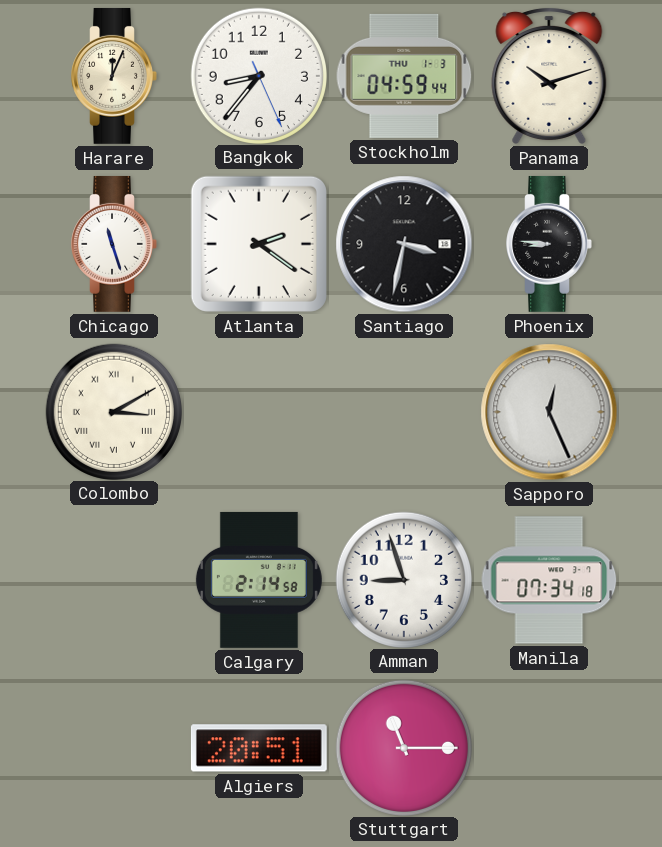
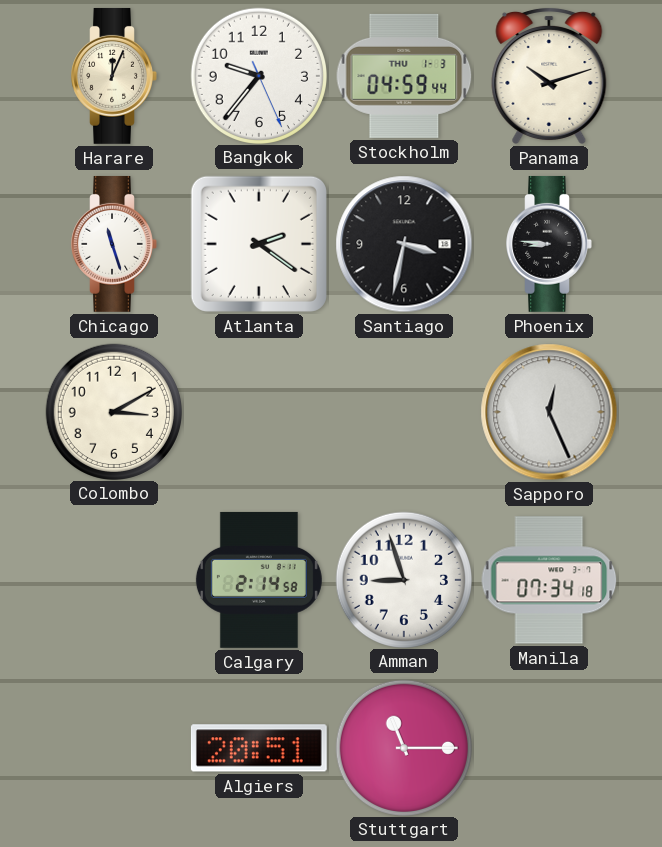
Bangkok: 8:36 -> 9:36 (258, 75)
Colombo numerals: Roman -> Arabic (113, 411)
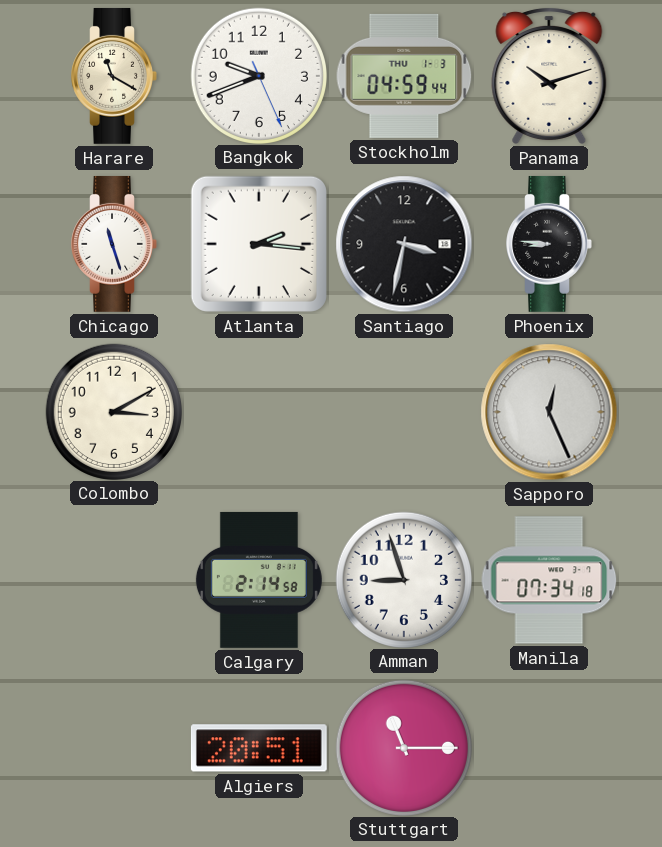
Harare: 12:04 -> 11:20 (114, 76)
Bangkok: 9:36 -> 9:41 (258, 75)
Atlanta: 2:21 -> 2:16 (259, 244)
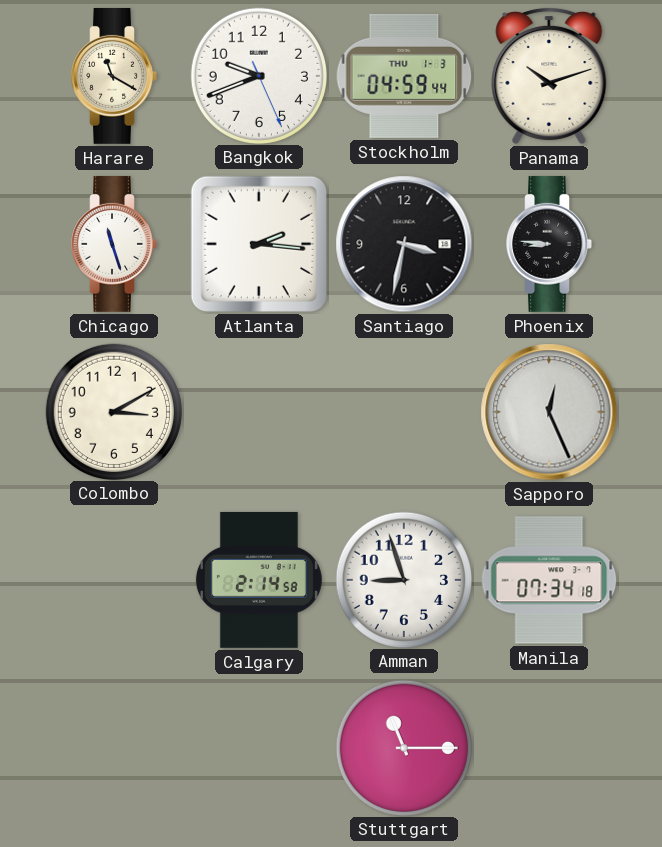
Algiers: 20:51 -> none (259, 748)
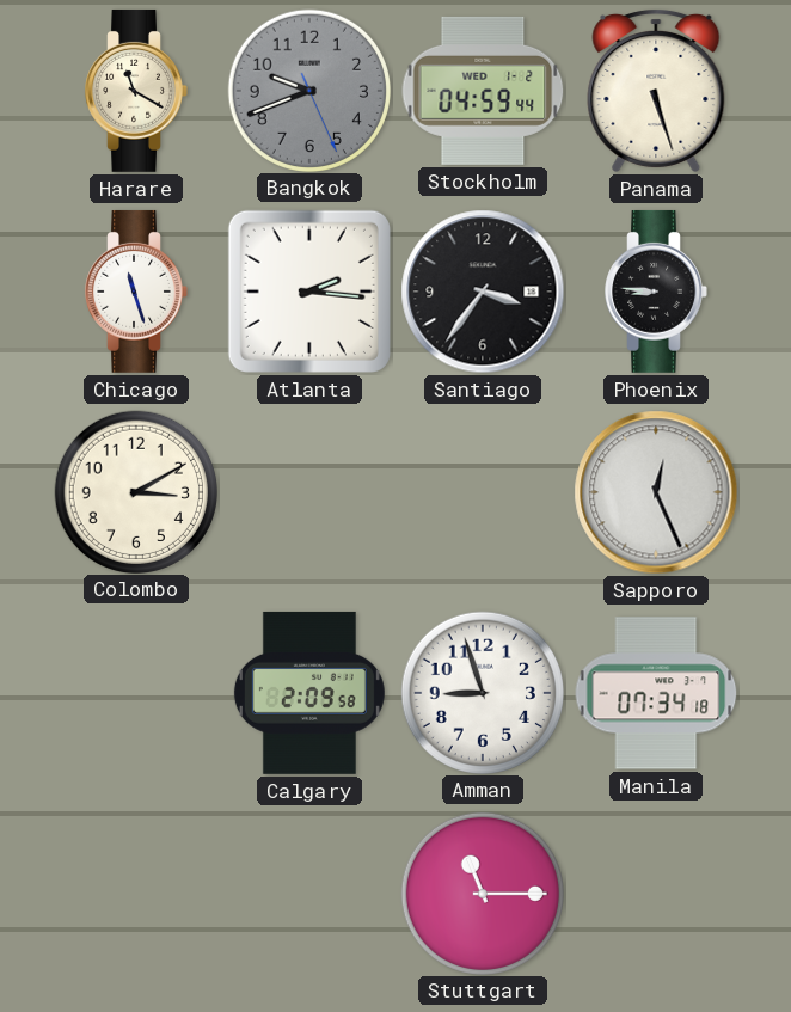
Bangkok dial: white -> grey (308, 90)
Stockholm date: THU 1-3 -> WED 1-2 (483, 91)
Panama: 10:12 -> 5:27 (656, 90)
Santiago: 3:32 -> 3:36 (483, 292)
Calgary: 2:14 -> 2:09 (309, 693)
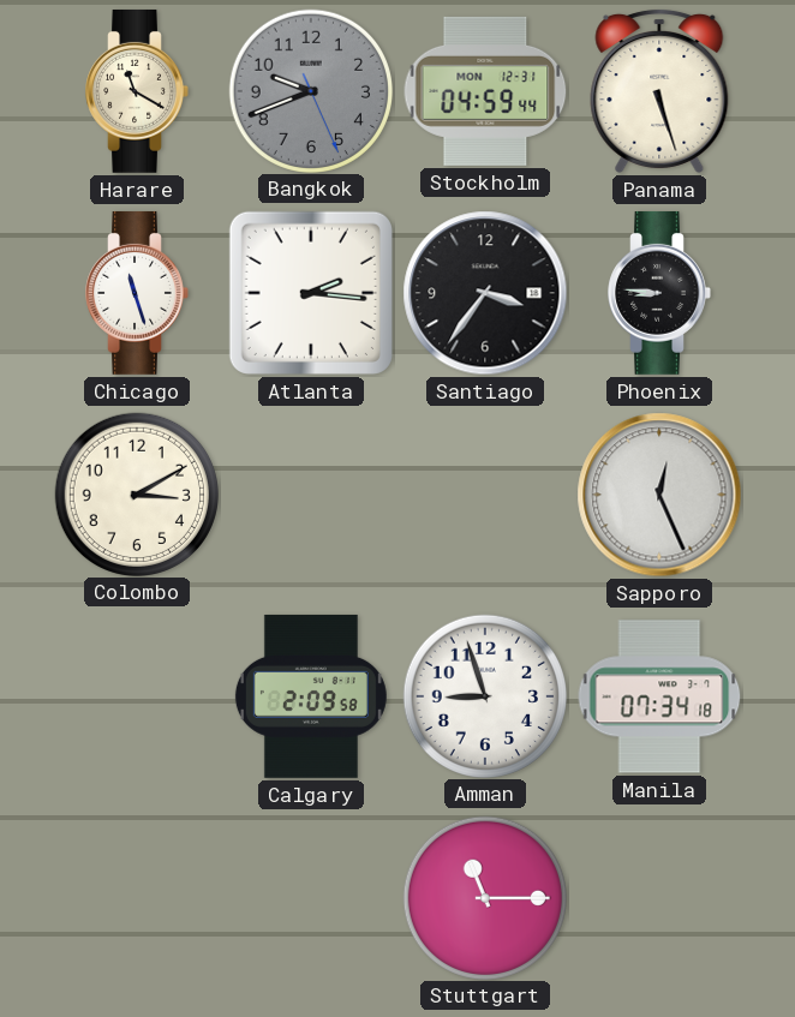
Stockholm date: WED 1-2 -> MON 12-31 (485, 91)
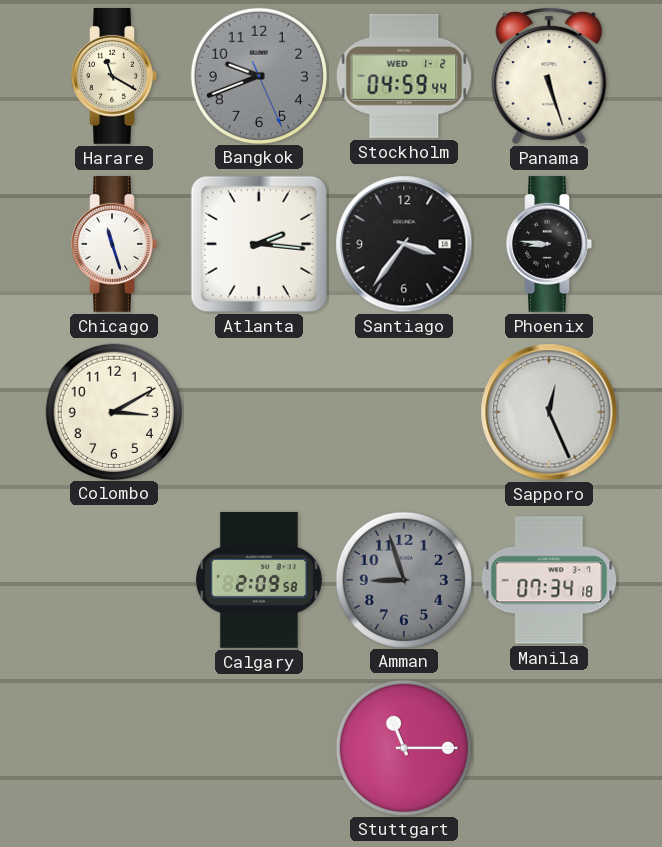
Stockholm date: MON 12-31 -> WED 1-2 (404, 76)
Amman dial: white -> grey (403, 579)
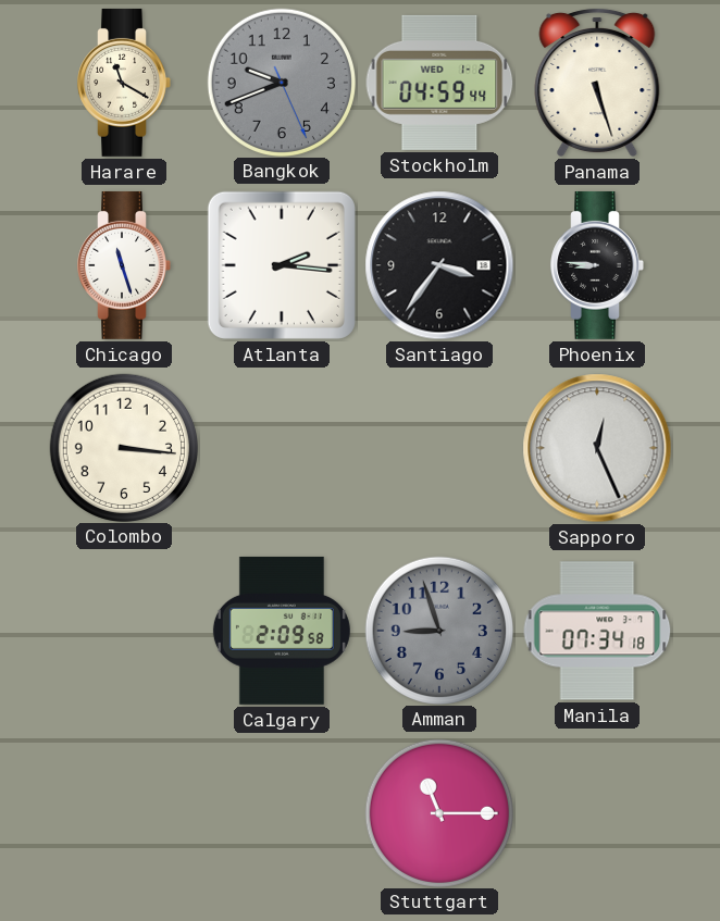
Colombo: 3:10 -> 3:16 (123, 447)
